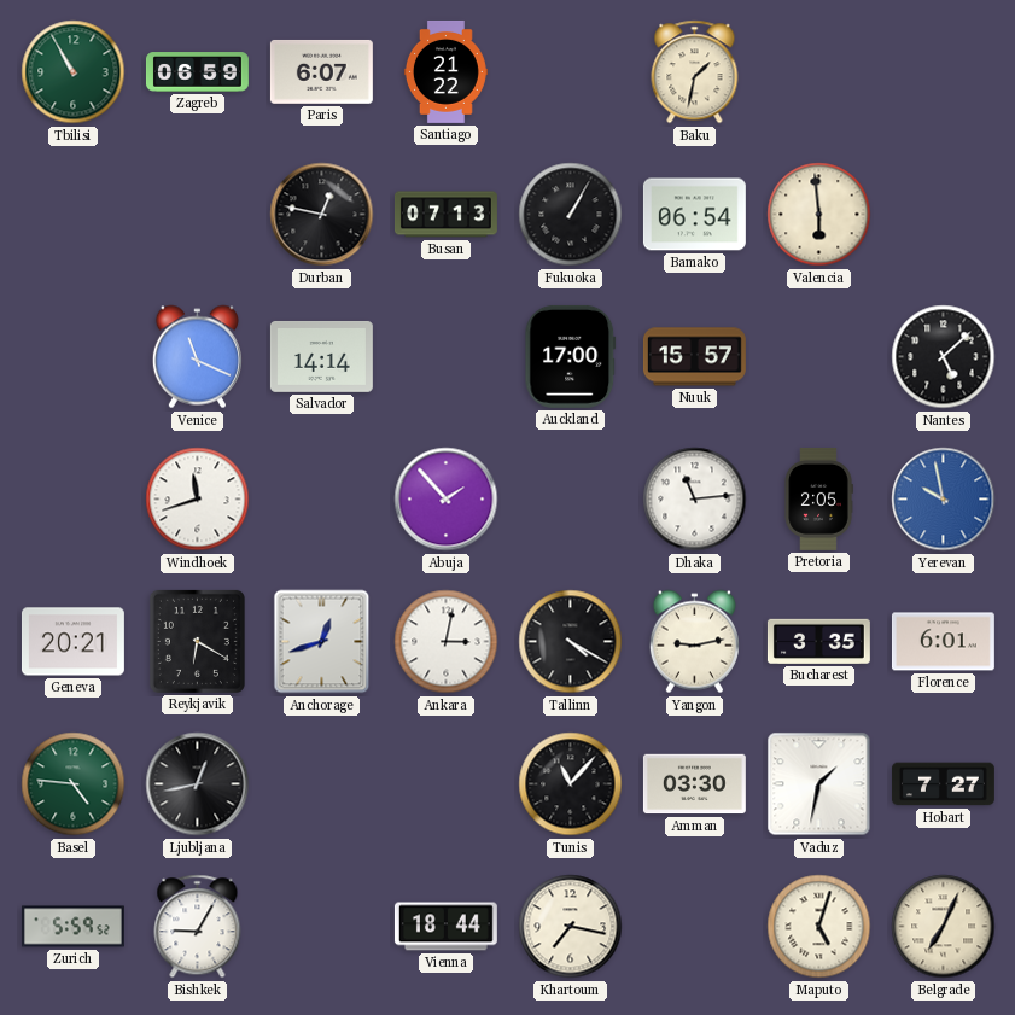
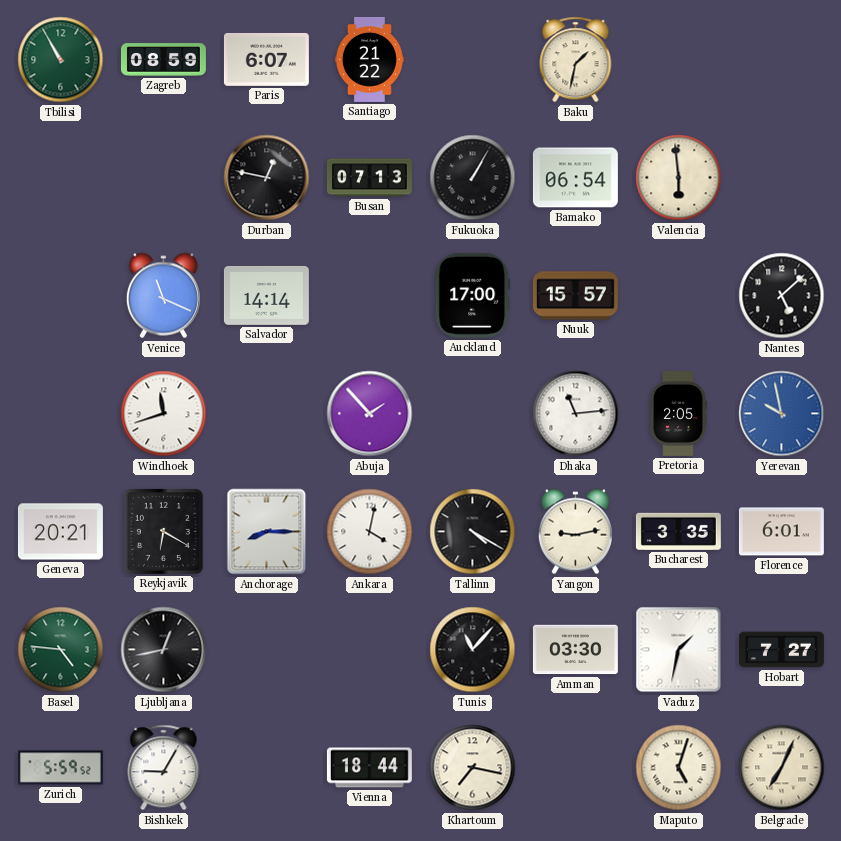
Zagreb: 06:59 -> 08:59 (163, 60)
Anchorage: 12:42 -> 8:15 (267, 532)
Ankara: 3:02 -> 4:02 (370, 532)
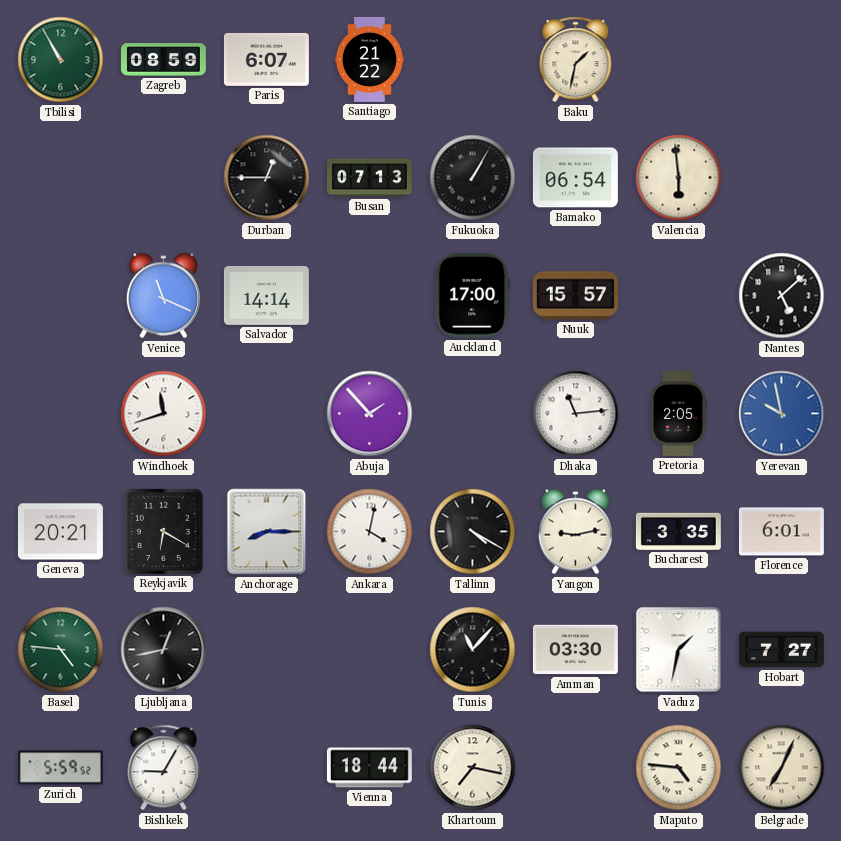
Durban: 12:47 -> 12:45 (267, 178)
Maputo: 5:03 -> 4:46 (679, 768)
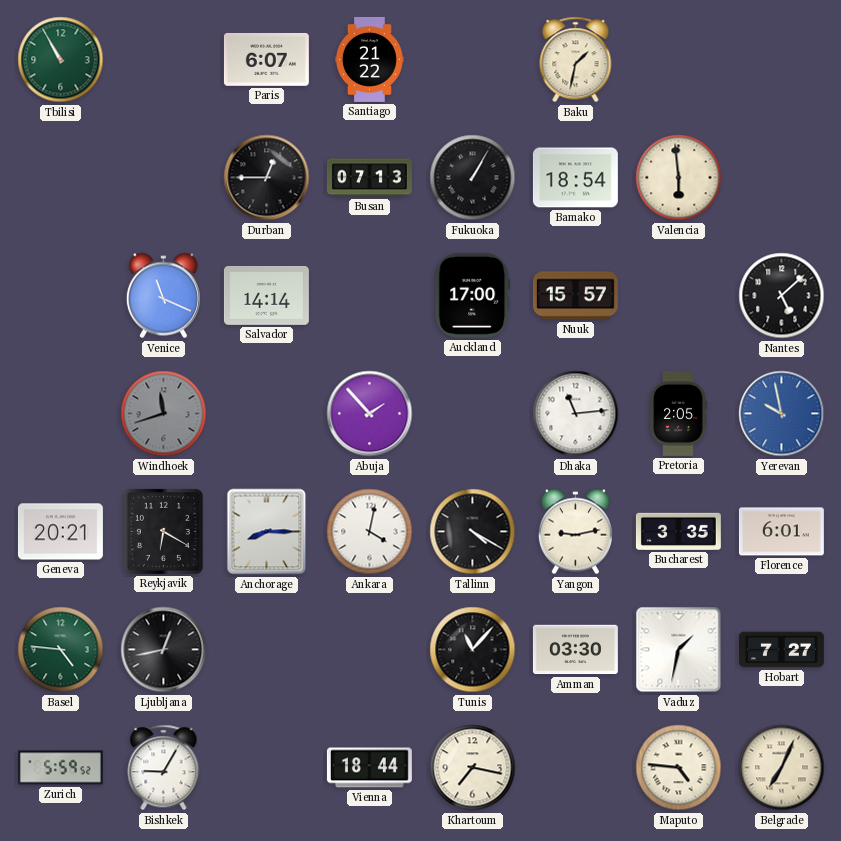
Zagreb: 08:59 -> none (163, 60)
Bamako: 06:54 -> 18:54 (575, 178)
Windhoek dial: white -> grey (164, 414)
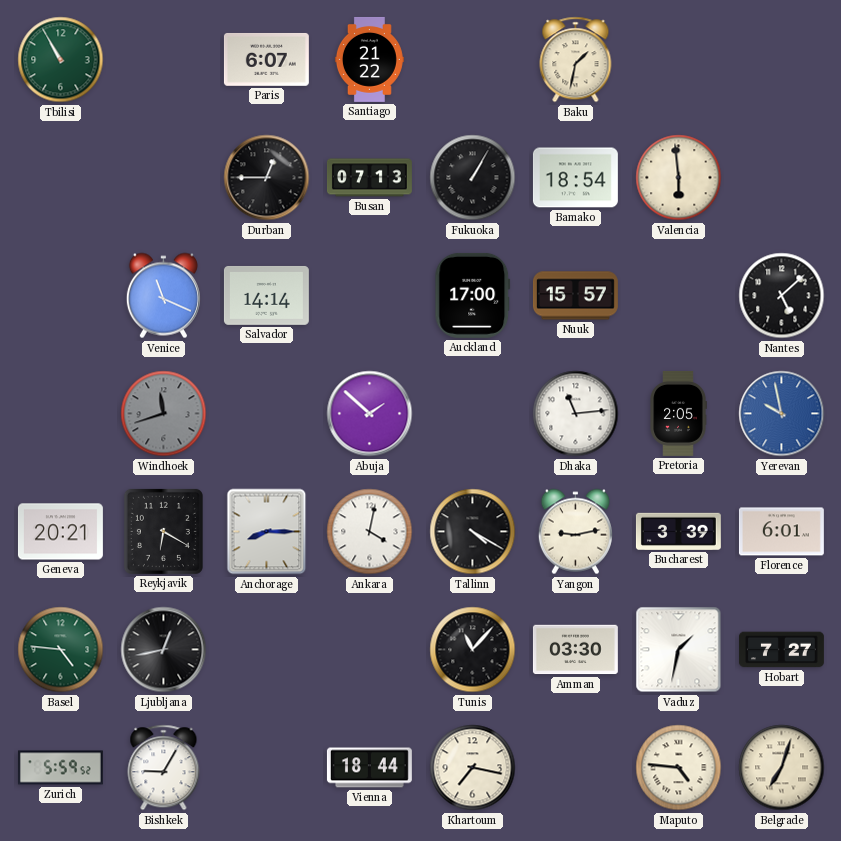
Abuja: 1:53 -> 1:52 (370, 414)
Bucharest: 3:35 -> 3:39 (678, 531)
Belgrade: 7:04 -> 7:03 (782, 768)
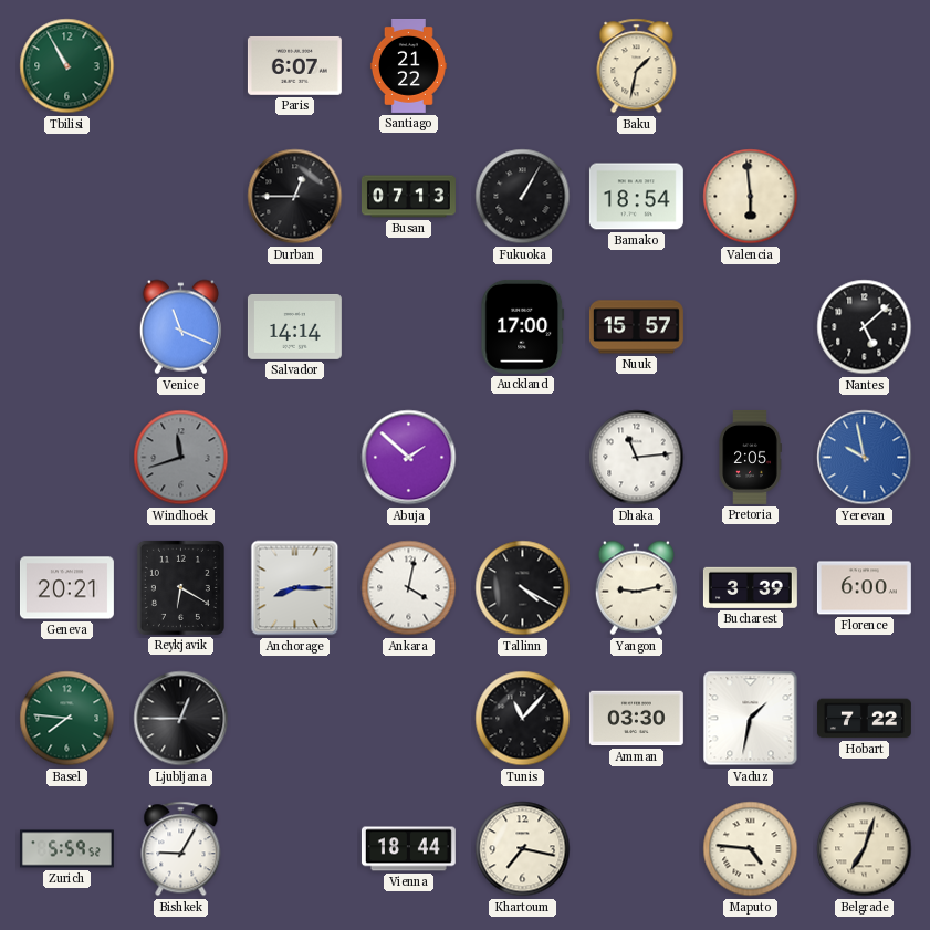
Florence: 6:01 -> 6:00 (864, 588)
Basel: 4:46 -> 7:46 (67, 719)
Ljubljana: 12:43 -> 12:45 (181, 719)
Hobart: 7:27 -> 7:22 (864, 719)
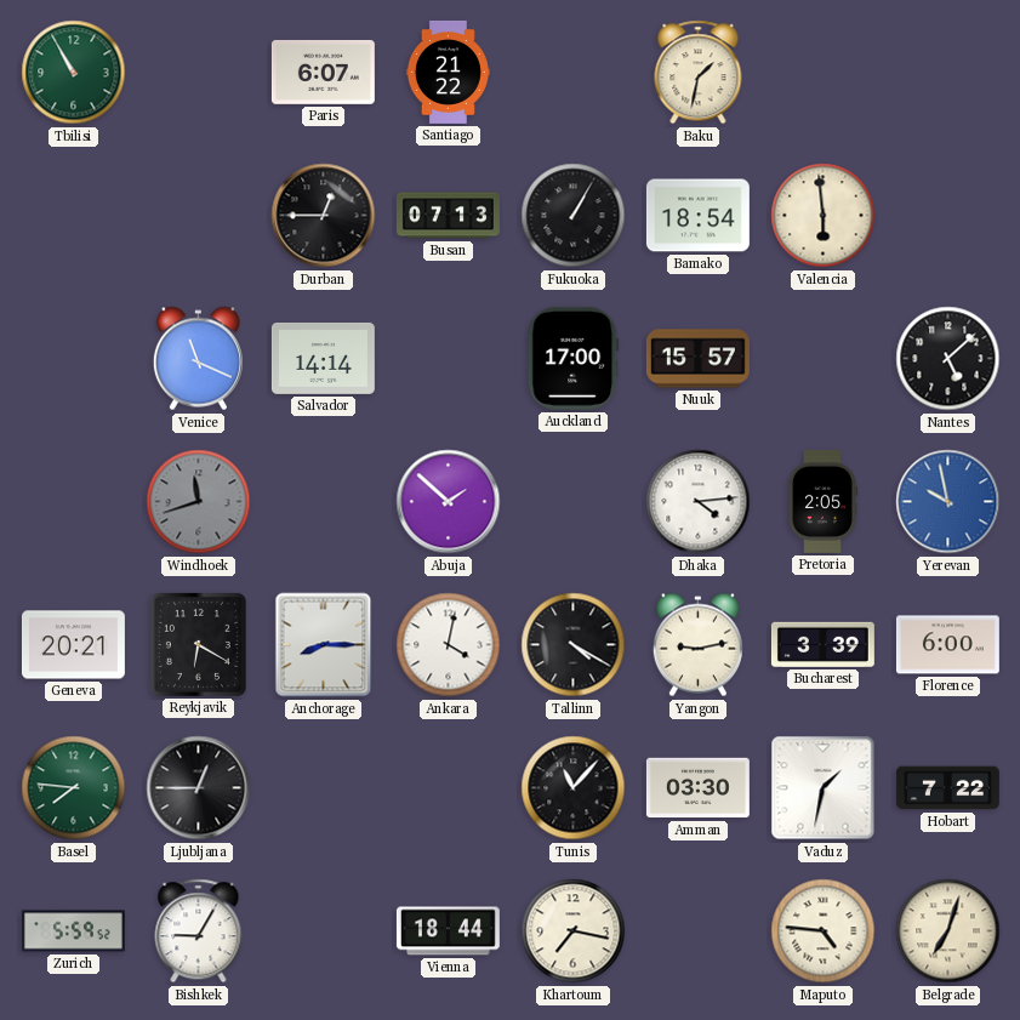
Dhaka: 11:14 -> 4:14 (699, 502)
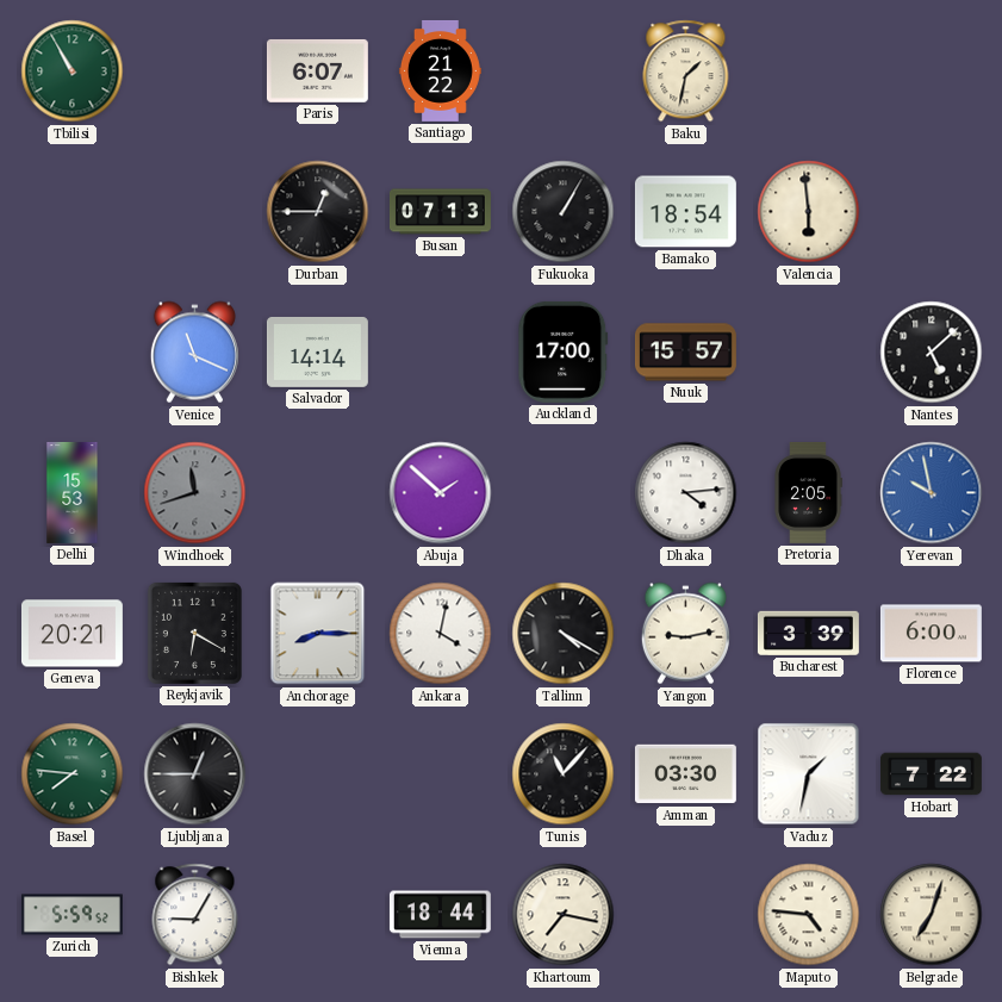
Delhi: none -> 15:53 (73, 492)
